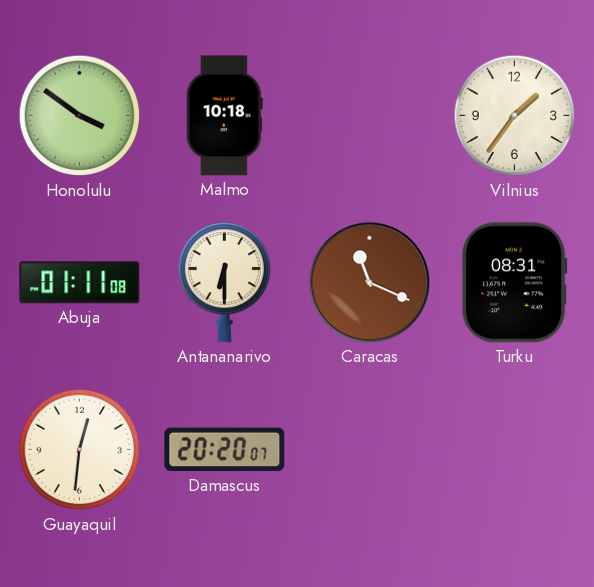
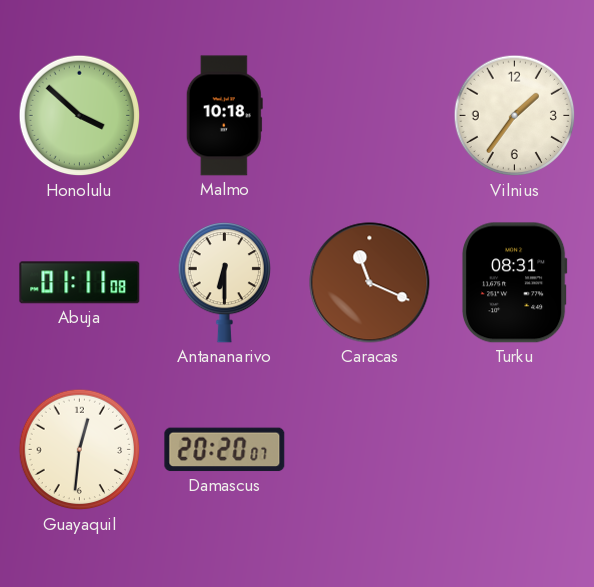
Honolulu: 3:51 -> 3:52 (80, 116)
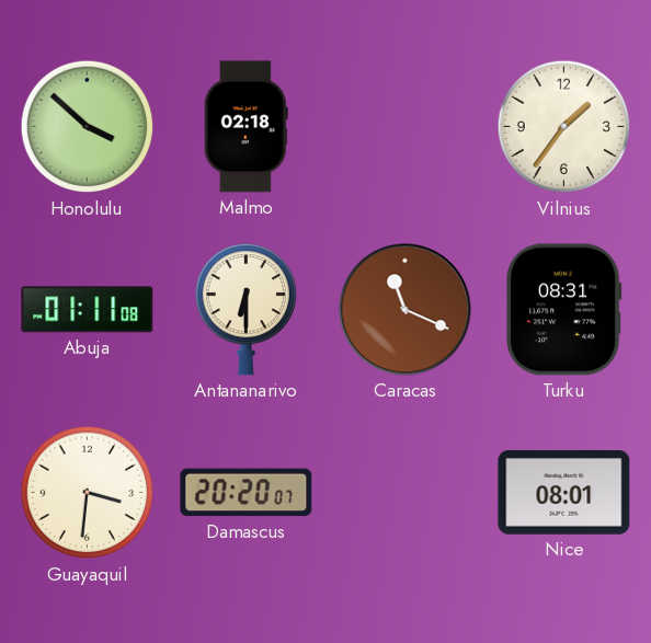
Malmo: 10:18 -> 02:18 (245, 127)
Guayaquil: 12:31 -> 3:31 (88, 493)
Nice: none -> 08:01 (564, 493)
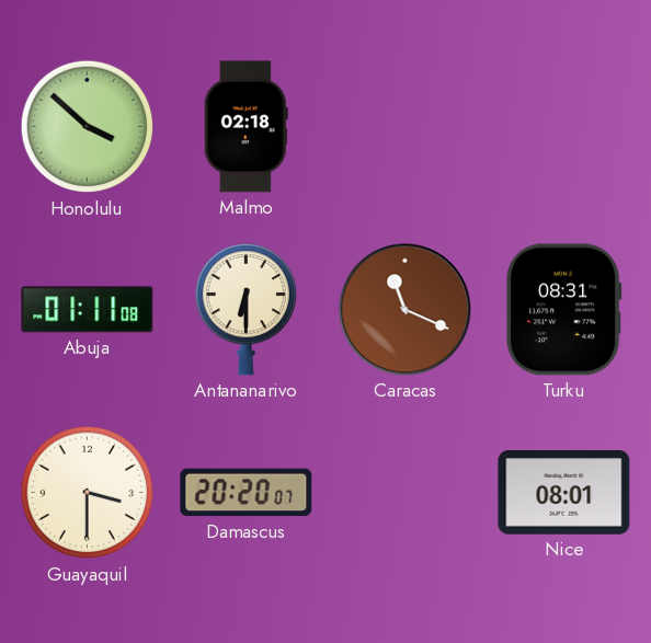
Vilnius: 1:36 -> none (564, 127)
Guayaquil: 3:31 -> 3:30 (88, 493)
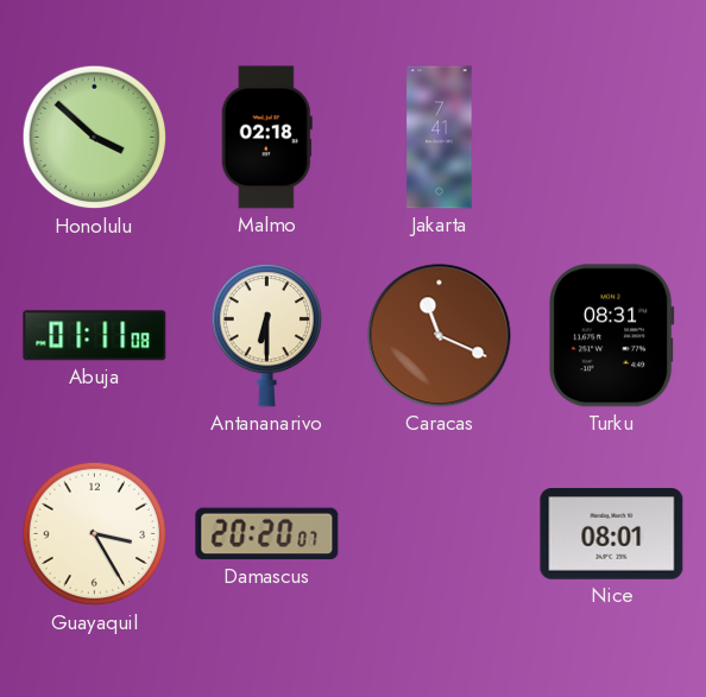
Jakarta: none -> 7:41 (440, 138)
Guayaquil: 3:30 -> 3:25 (95, 534)
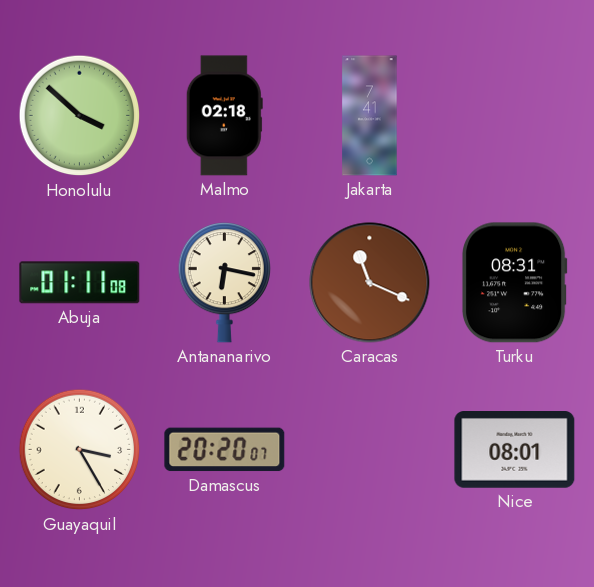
Antananarivo: 6:30 -> 6:17 (224, 283)
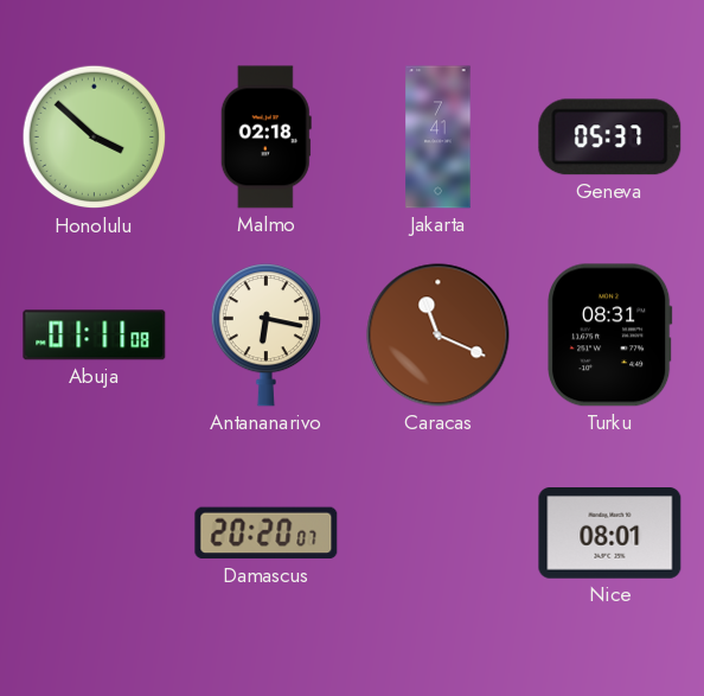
Geneva: none -> 05:37 (610, 138)
Guayaquil: 3:25 -> none (80, 450)
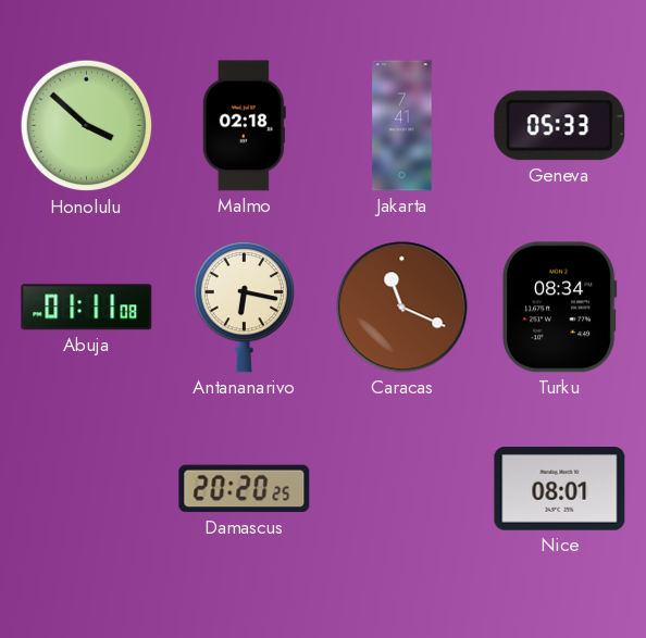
Geneva: 05:37 -> 05:33 (560, 126)
Turku: 08:31 -> 08:34 (560, 308)
Damascus: 20:20:07 -> 20:20:25 (245, 489)
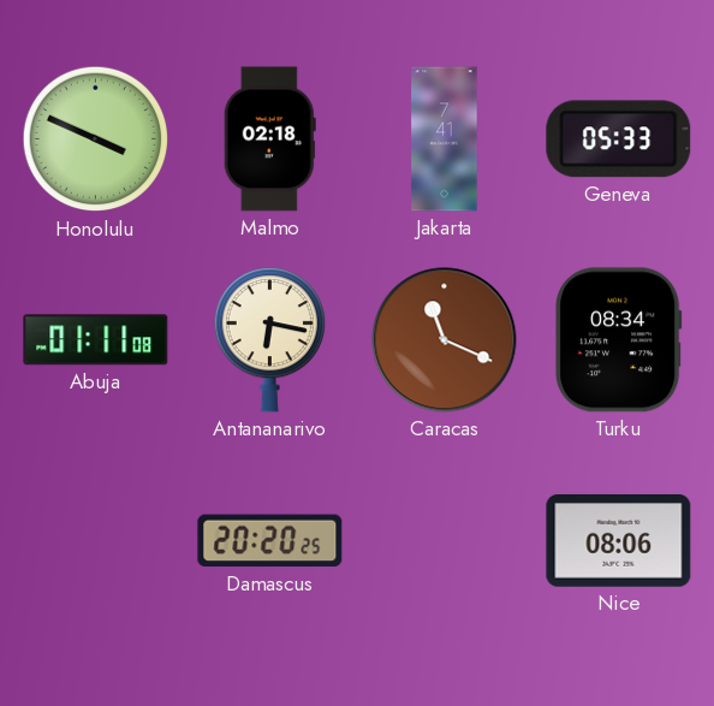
Honolulu: 3:52 -> 3:49 (96, 140)
Nice: 08:01 -> 08:06 (619, 541)
